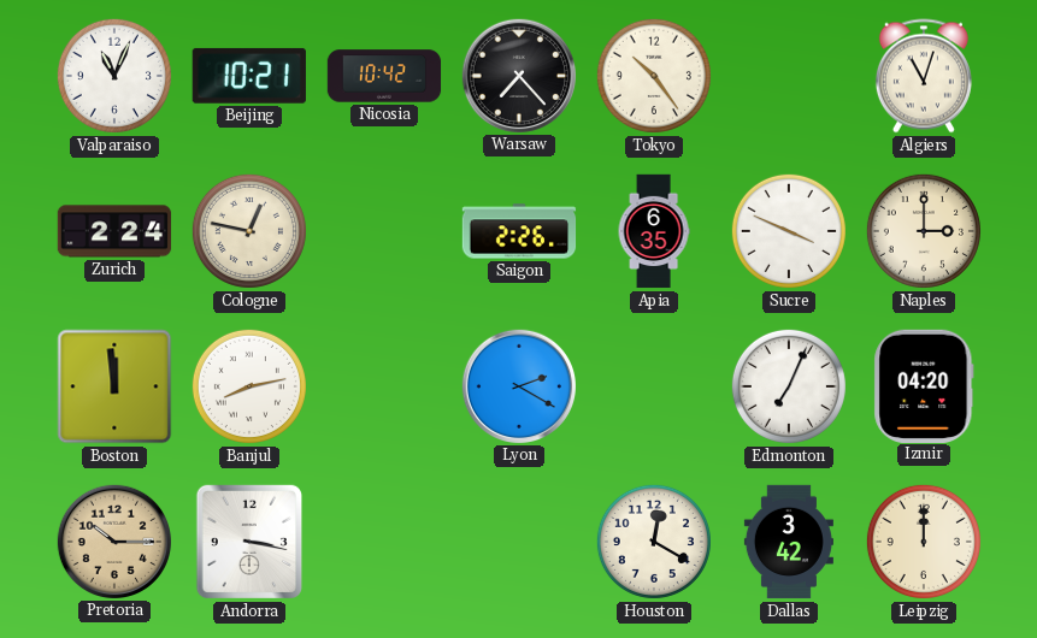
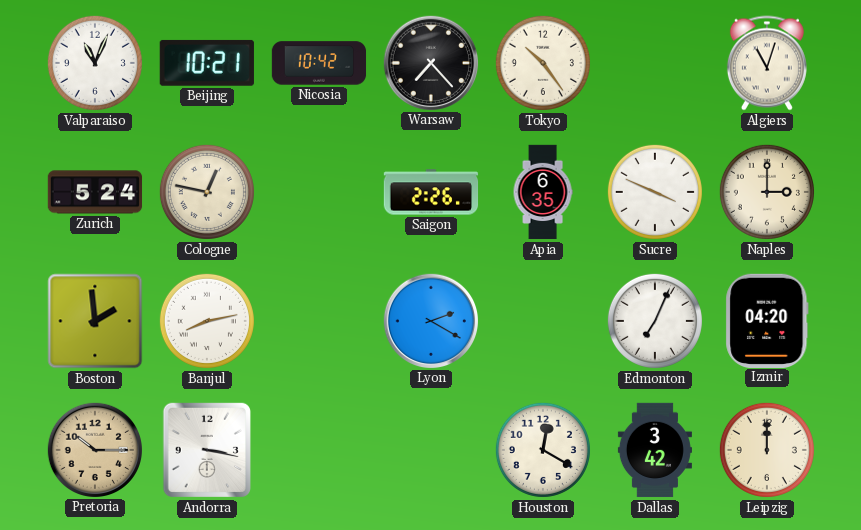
Zurich: 2:24 -> 5:24 (95, 192)
Boston: 11:59 -> 1:59 (95, 321)
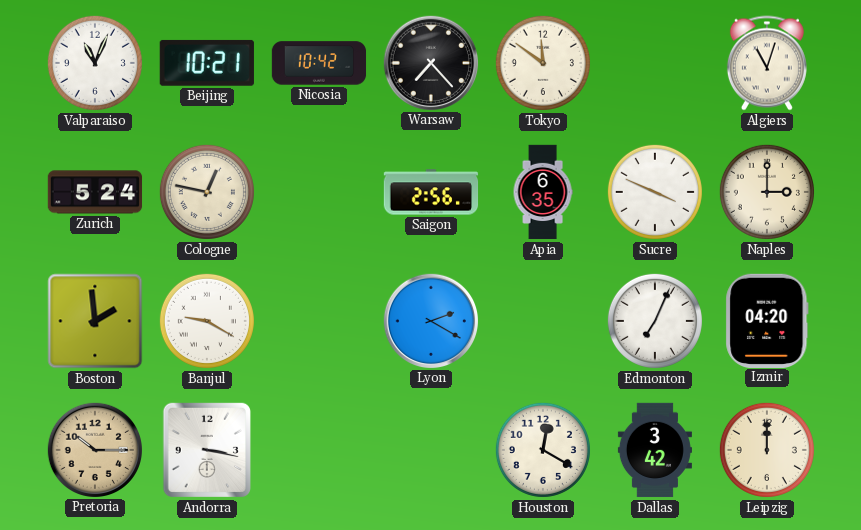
Tokyo: 10:24 -> 11:51 (543, 63)
Saigon: 2:26 -> 2:56 (431, 192)
Banjul: 8:13 -> 9:20 (207, 321)
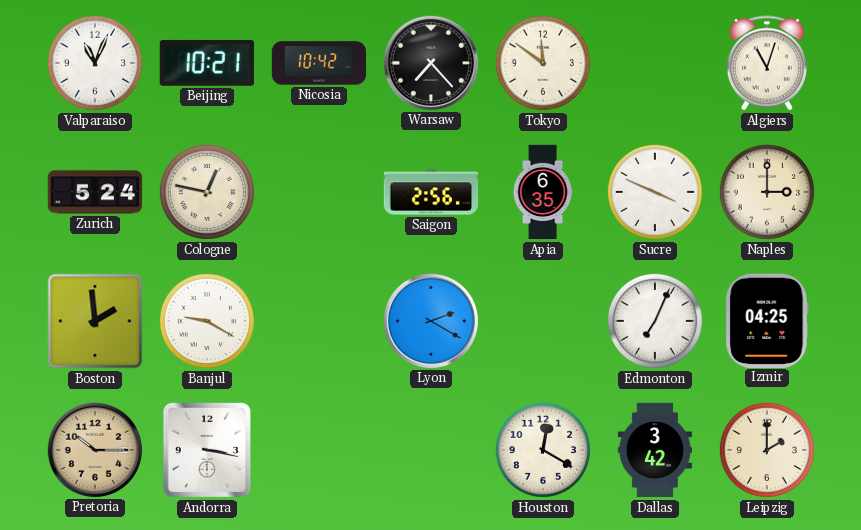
Izmir: 04:20 -> 04:25 (767, 320)
Leipzig: 12:00 -> 2:00 (767, 450)
